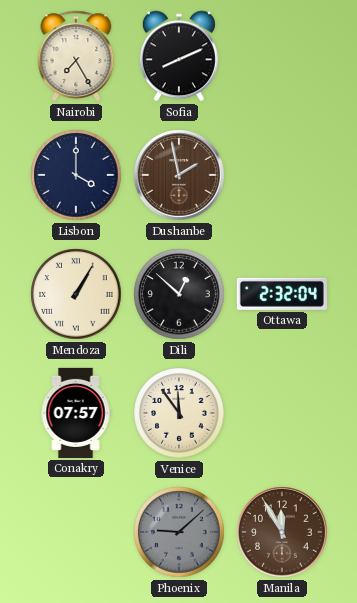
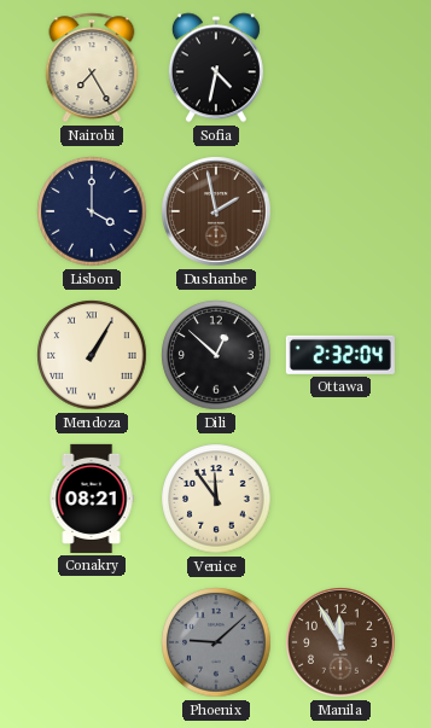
Sofia: 8:11 -> 4:32 (216, 68)
Conakry: 07:57 -> 08:21 (92, 499)
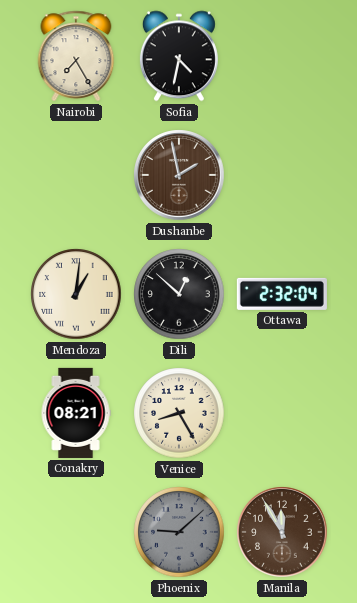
Lisbon: 4:00 -> none (92, 211)
Mendoza: 1:05 -> 1:01 (76, 294)
Venice: 11:54 -> 8:25 (179, 413)
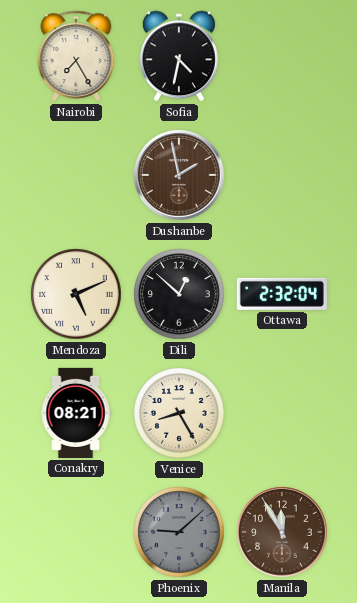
Mendoza: 1:01 -> 5:11 (76, 294)
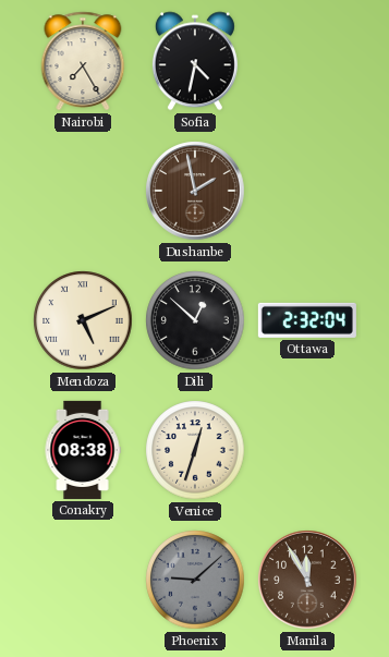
Conakry: 08:21 -> 08:38 (83, 450)
Venice: 8:25 -> 12:33 (195, 450)
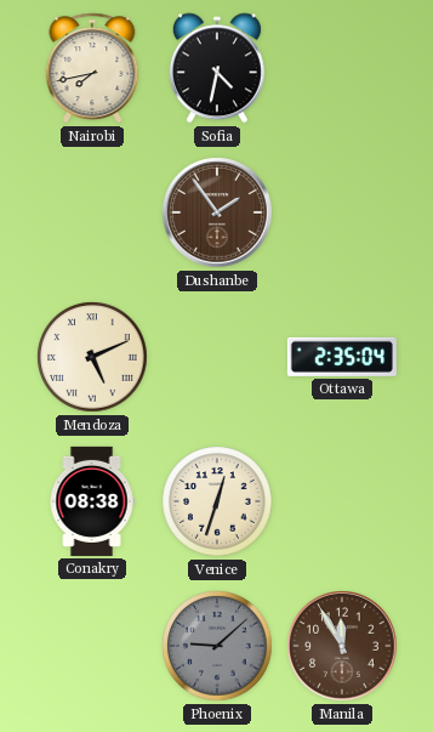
Nairobi: 7:25 -> 7:43 (92, 68)
Dushanbe: 1:58 -> 1:54 (217, 212)
Dili: 12:52 -> none (195, 320)
Ottawa: 2:32 -> 2:35 (342, 357)
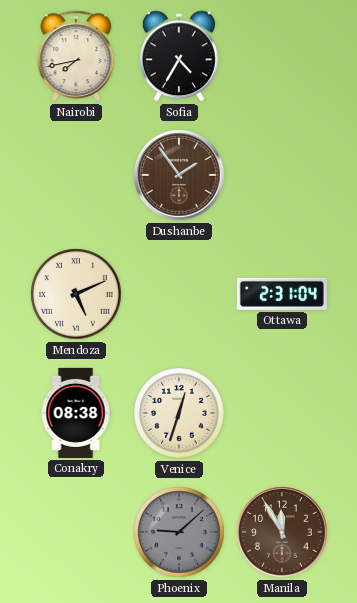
Sofia: 4:32 -> 4:35 (179, 56)
Ottawa: 2:35 -> 2:31 (282, 294)
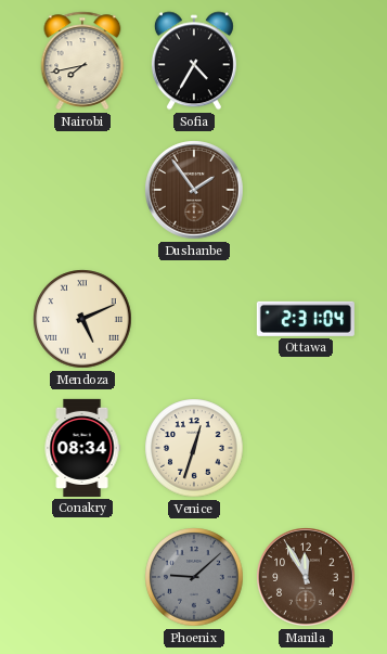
Conakry: 08:38 -> 08:34 (82, 448)
